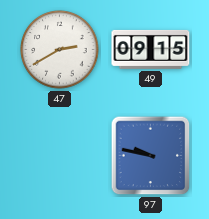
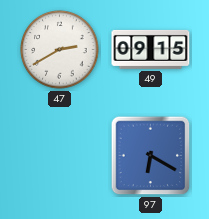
97: 9:47 -> 6:20 (151, 156)
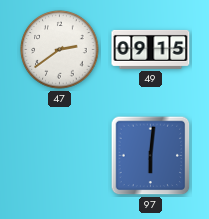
47: 2:40 -> 2:39 (60, 50)
97: 6:20 -> 6:01 (151, 156)
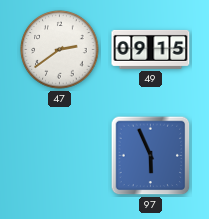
97: 6:01 -> 5:56 (151, 156)
